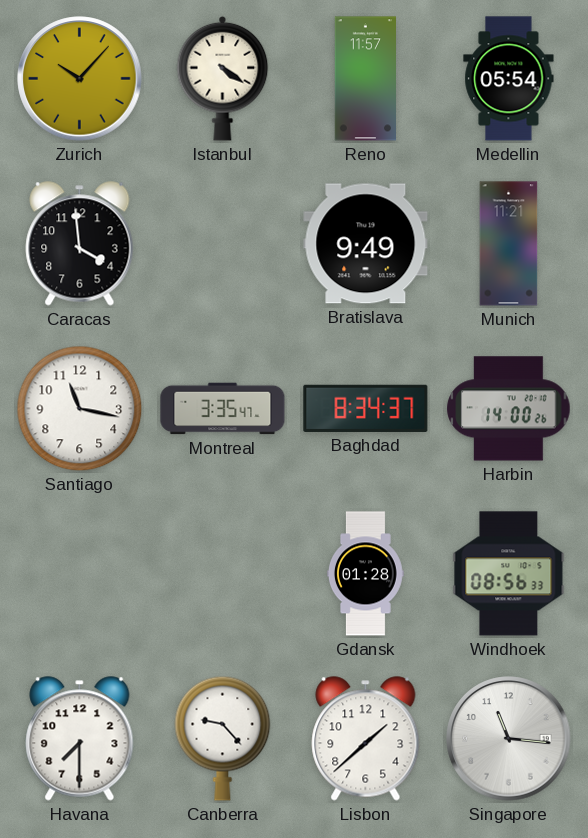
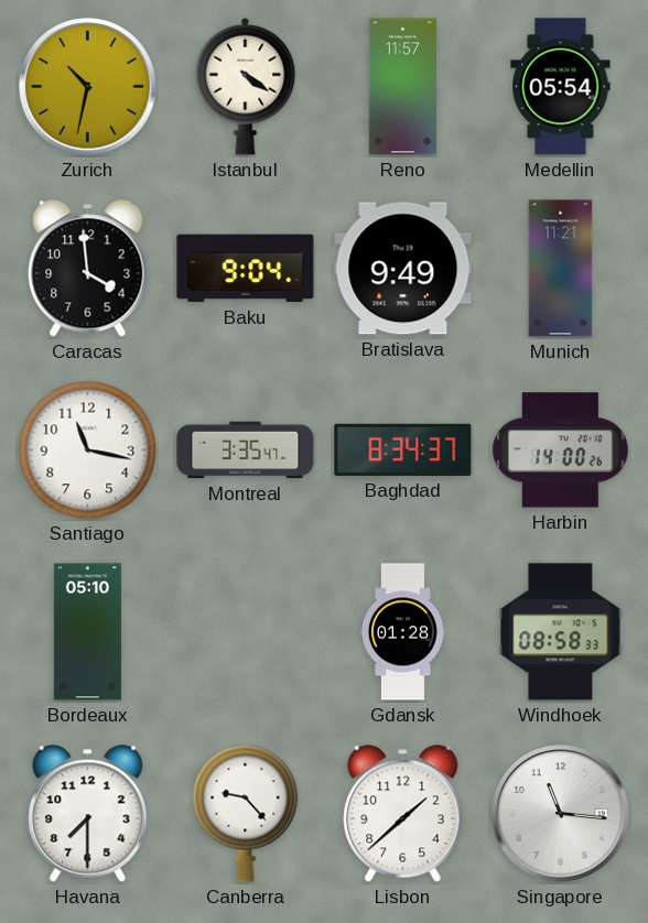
Zurich: 10:07 -> 10:32 (88, 87)
Baku: none -> 9:04 (246, 269)
Bordeaux: none -> 05:10 (87, 632)
Windhoek: 08:56 -> 08:58 (561, 632)
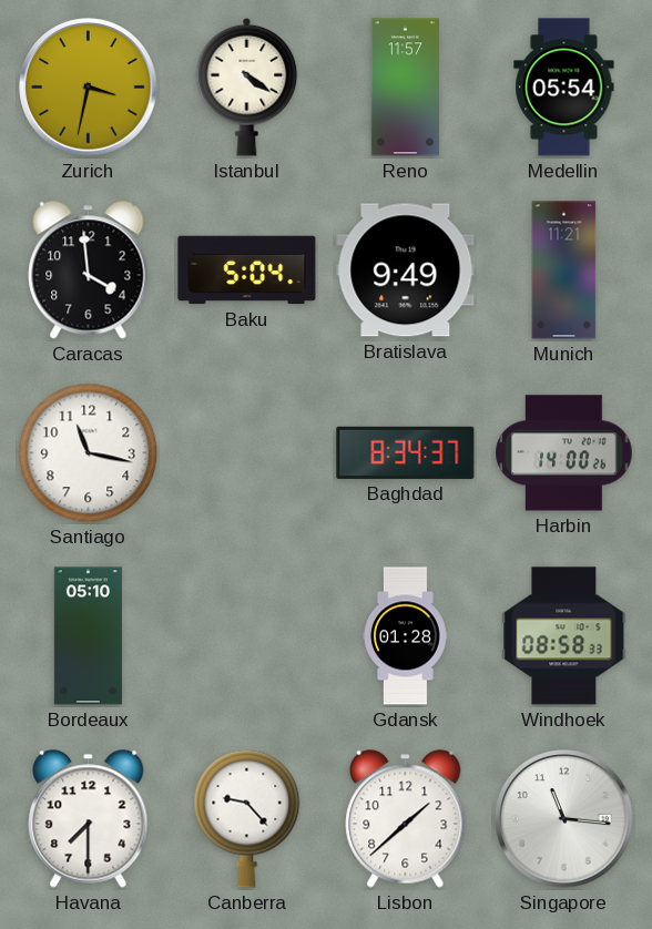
Zurich: 10:32 -> 3:32 (89, 88)
Baku: 9:04 -> 5:04 (247, 270)
Montreal: 3:35 -> none (246, 450)
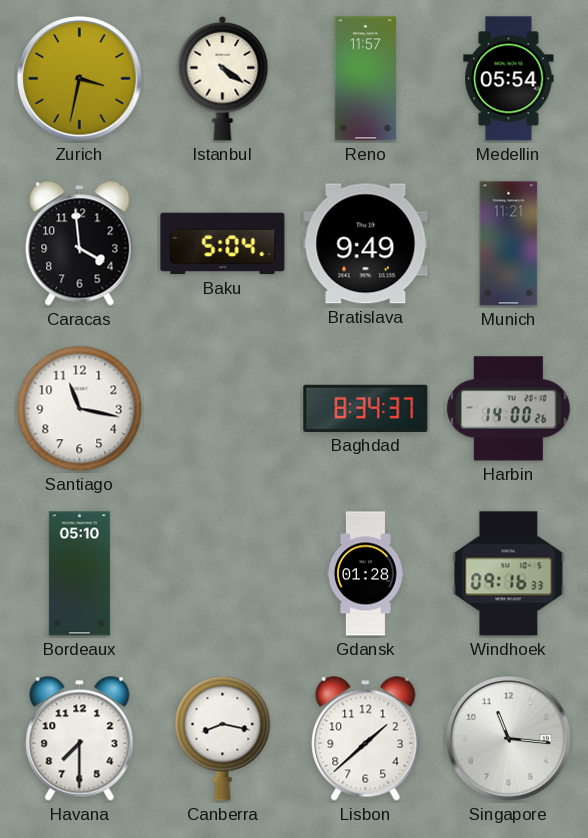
Windhoek: 08:58 -> 09:16 (509, 574)
Canberra: 9:23 -> 8:17 (223, 738)
